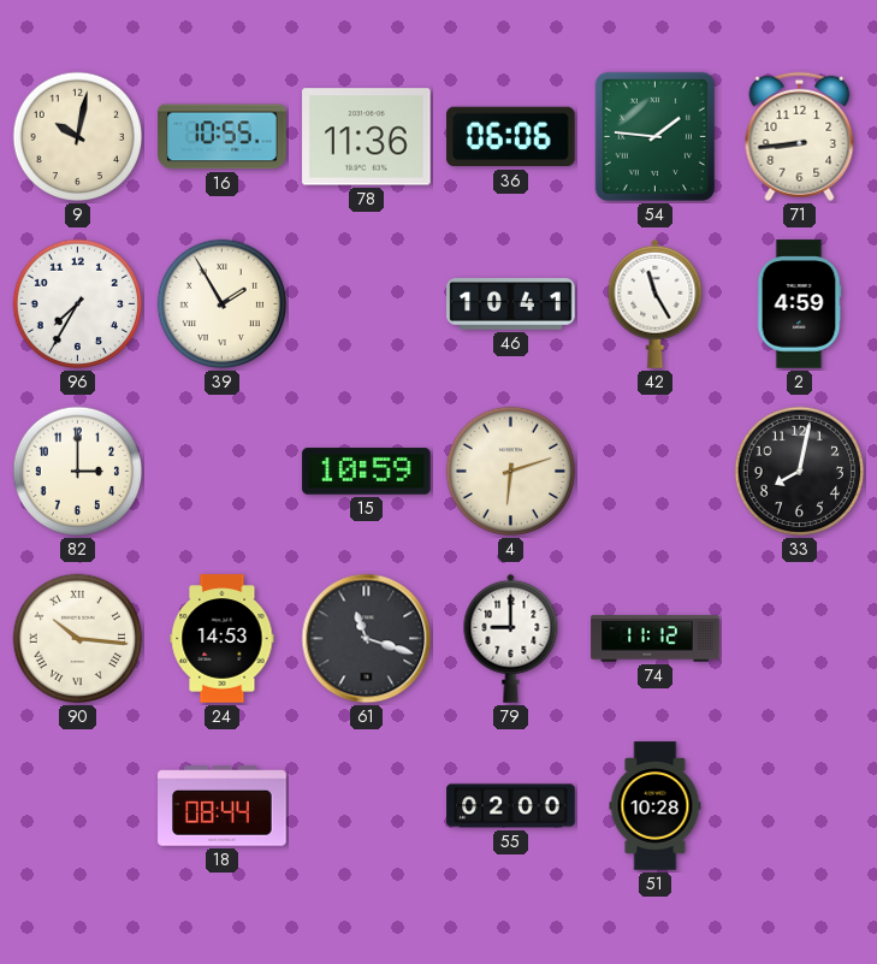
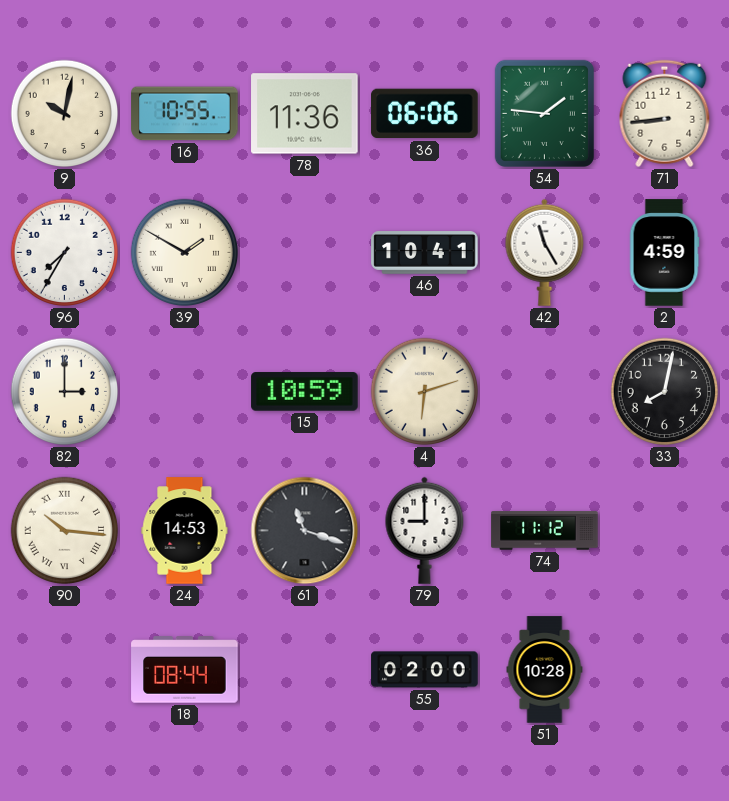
39: 1:55 -> 1:50 (185, 253)
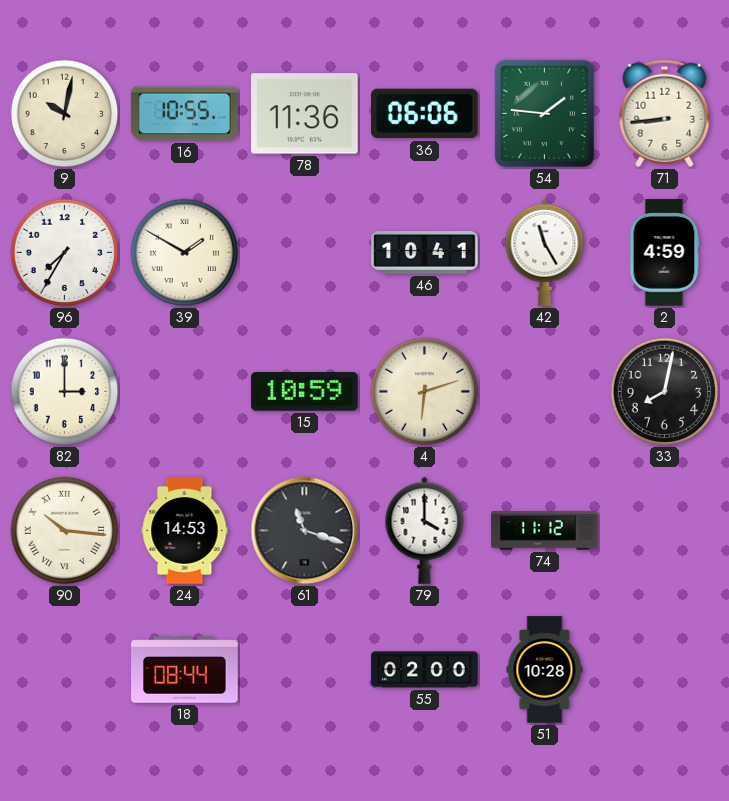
79: 9:00 -> 4:00 (425, 530)
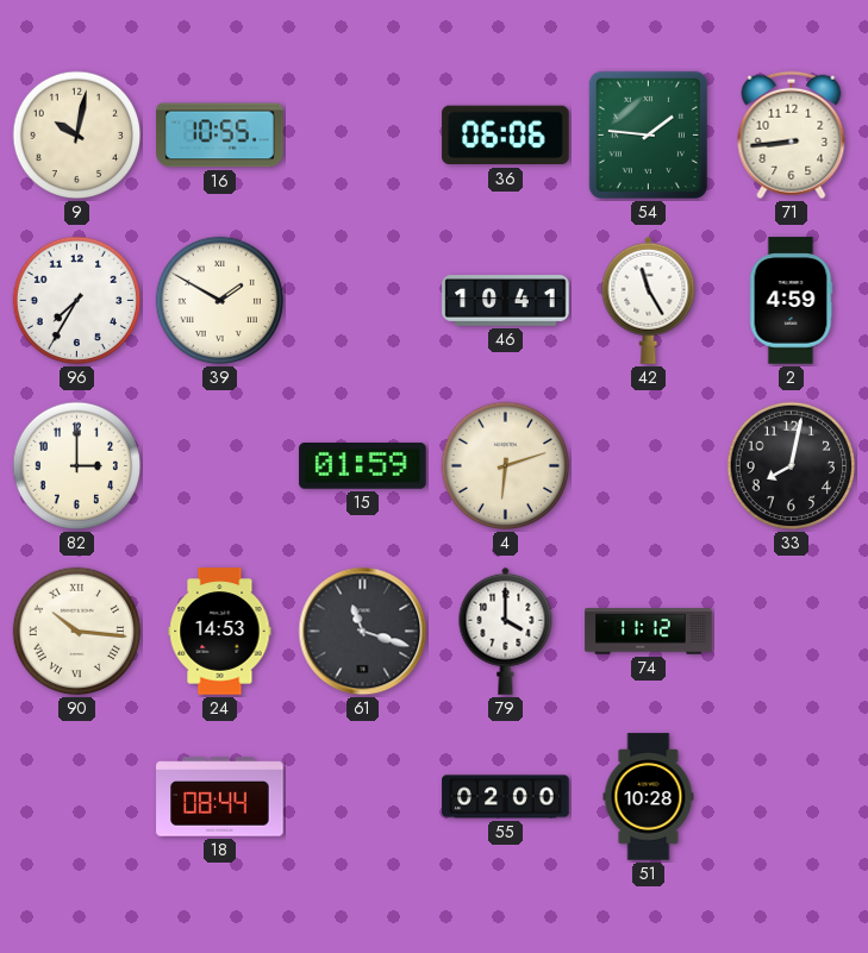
78: 11:36 -> none (305, 114)
15: 10:59 -> 01:59 (363, 466)
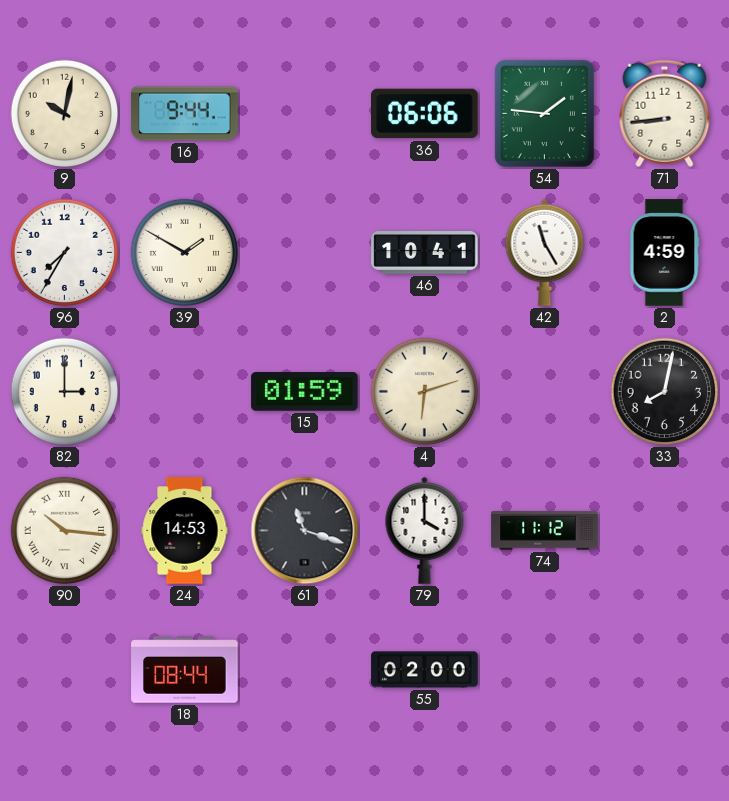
16: 10:55 -> 9:44 (185, 114)
51: 10:28 -> none (649, 797)
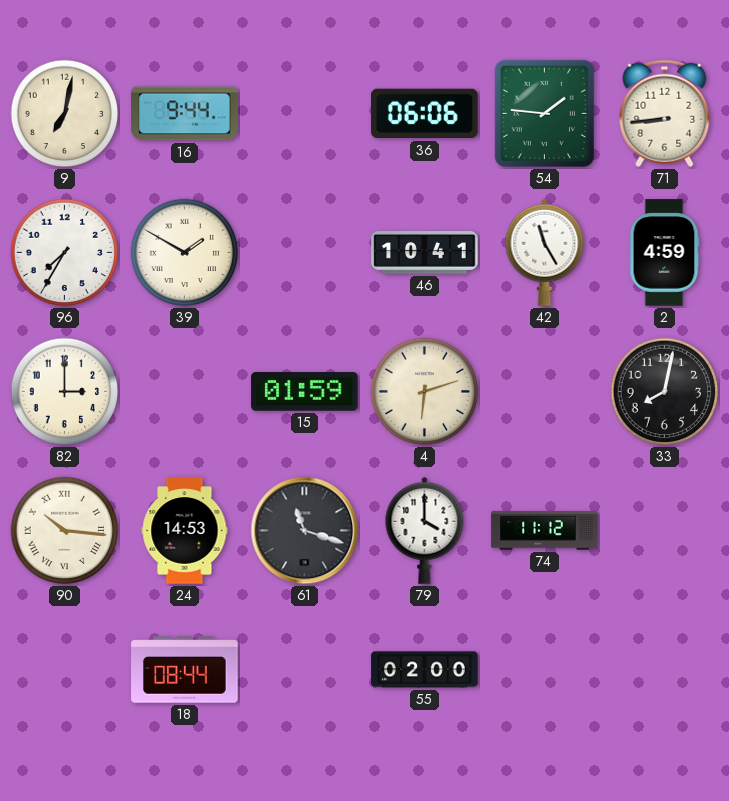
9: 10:02 -> 7:02 (65, 114)
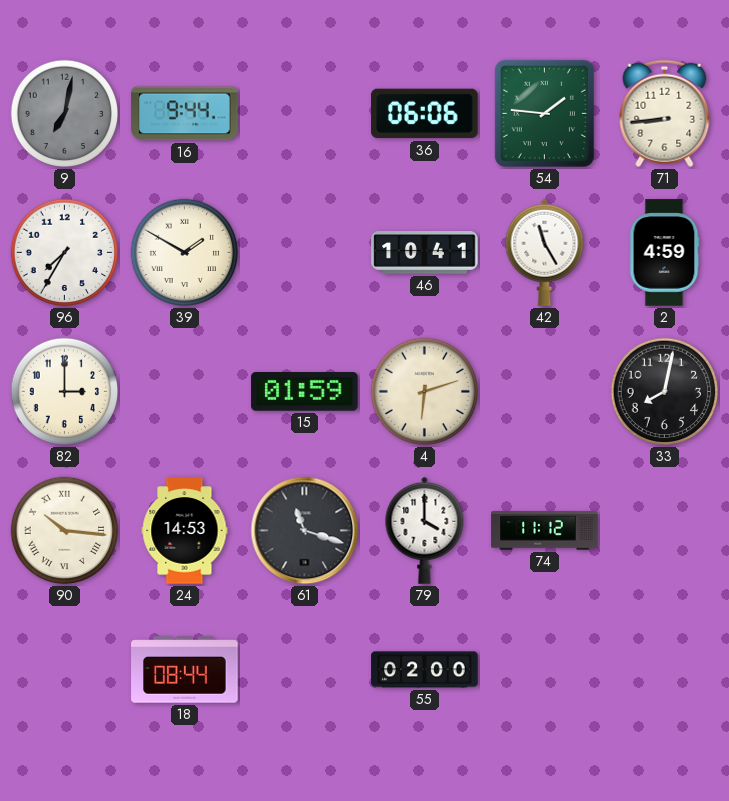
9 dial: cream -> grey (65, 114)
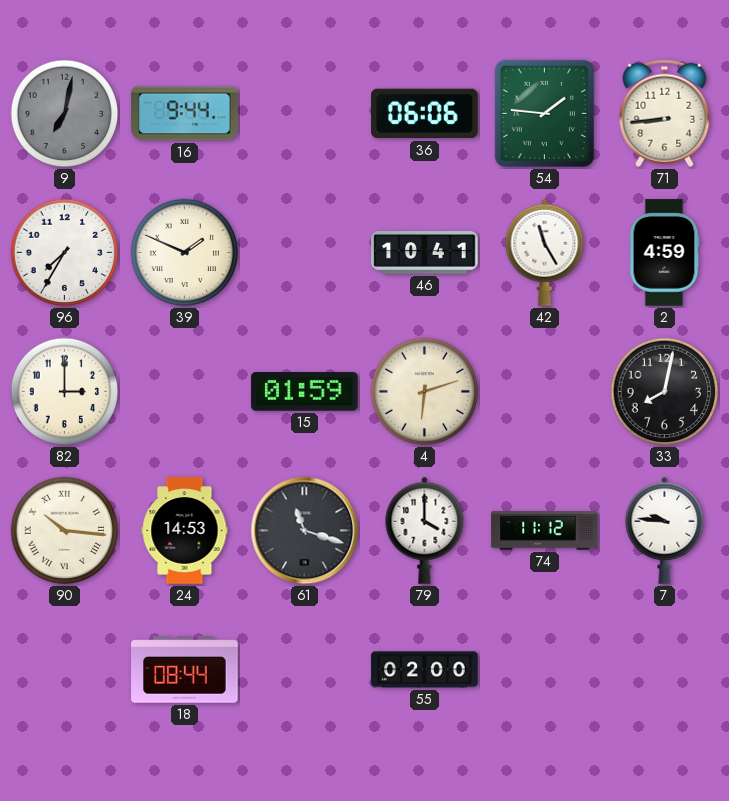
39: 1:50 -> 1:49 (185, 253)
7: none -> 9:46 (665, 530)
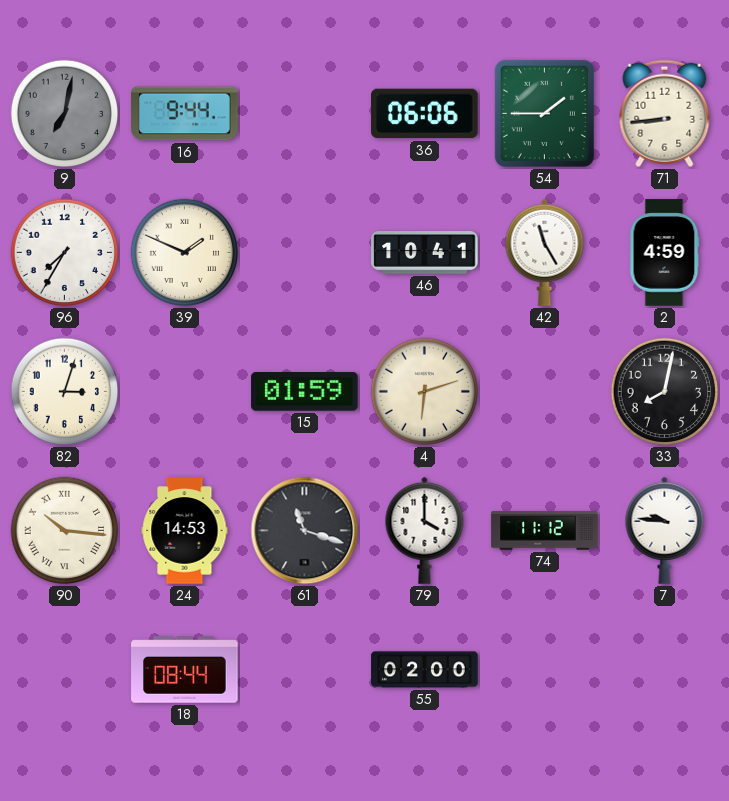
54: 1:46 -> 1:45 (544, 113)
82: 3:00 -> 3:03 (65, 392)
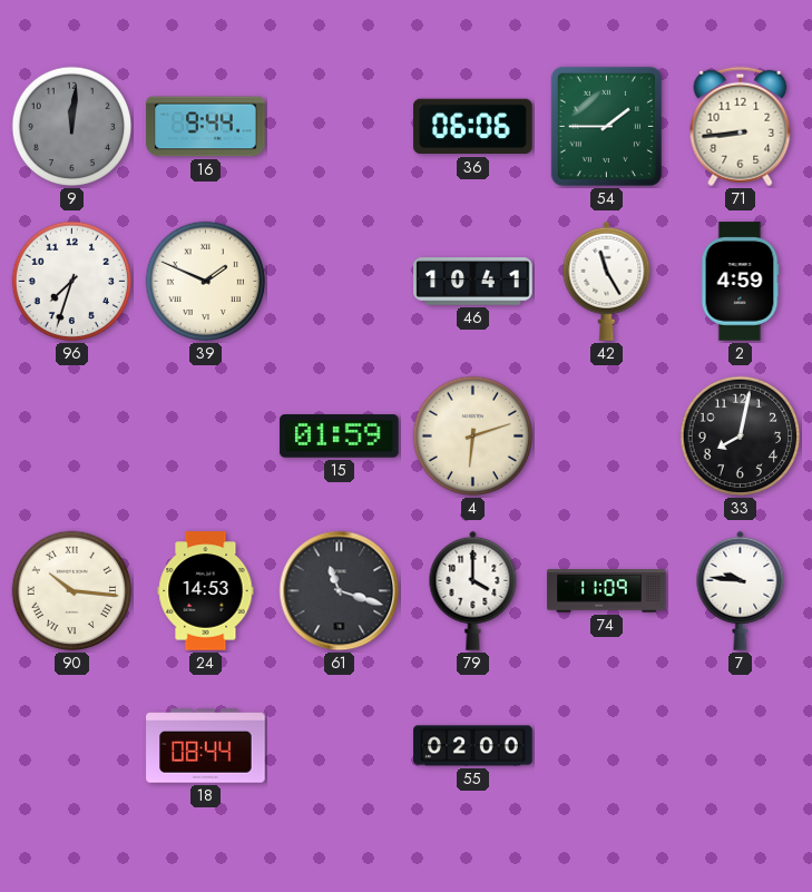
9: 7:02 -> 12:01 (72, 127)
96: 7:35 -> 7:33 (72, 282)
82: 3:03 -> none (65, 392)
74: 11:12 -> 11:09 (607, 591)
